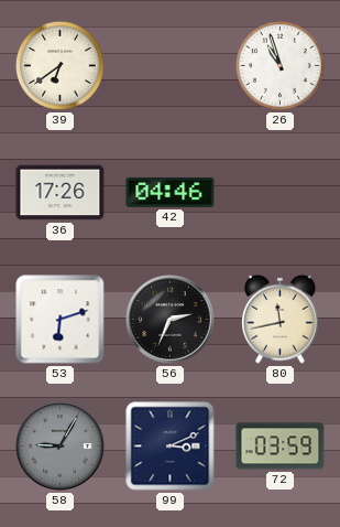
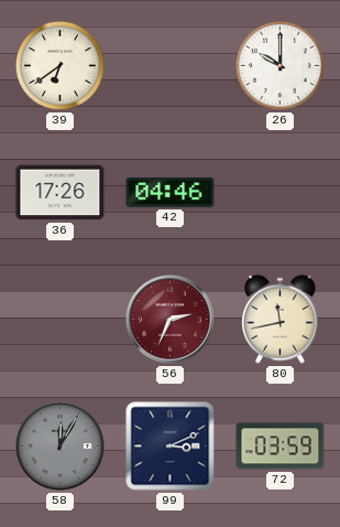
26: 10:57 -> 10:00 (281, 66)
53: 6:12 -> none (61, 320)
56 dial: black -> burgundy (171, 320)
58: 9:05 -> 12:05 (61, 447)
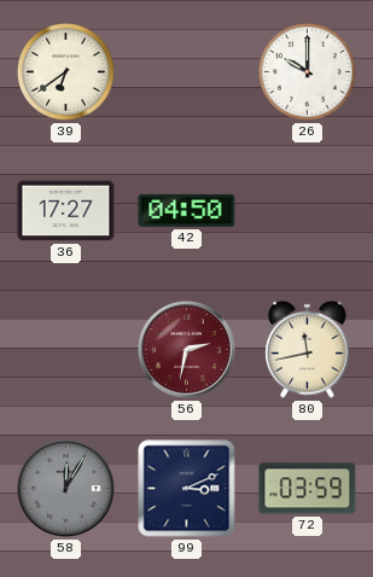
36: 17:26 -> 17:27 (66, 211)
42: 04:46 -> 04:50 (187, 210)
56: 2:34 -> 2:32 (187, 350)
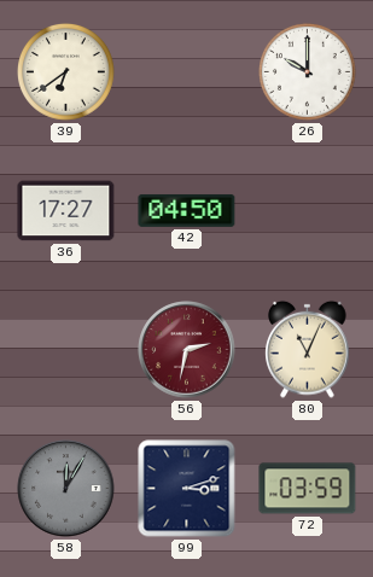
80: 11:43 -> 11:04 (308, 349)
99: 3:11 -> 3:12 (187, 489)
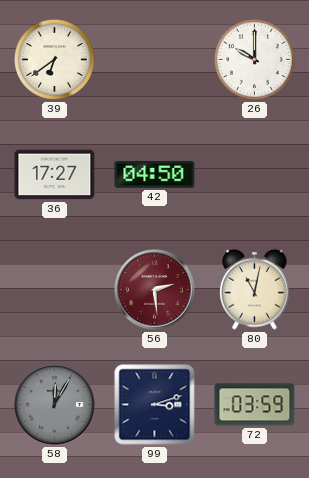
56: 2:32 -> 2:29 (155, 290)
80: 11:04 -> 11:02 (255, 289)
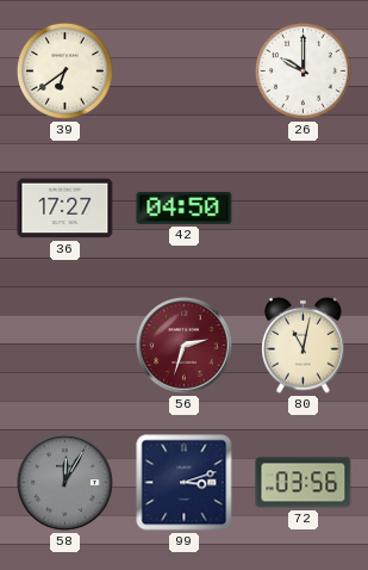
56: 2:29 -> 2:33 (185, 346)
72: 03:59 -> 03:56 (304, 483)
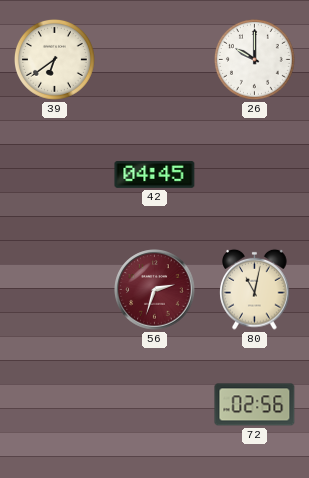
36: 17:27 -> none (66, 209)
42: 04:50 -> 04:45 (155, 174)
58: 12:05 -> none (66, 483)
99: 3:12 -> none (185, 483)
72: 03:56 -> 02:56 (255, 405)
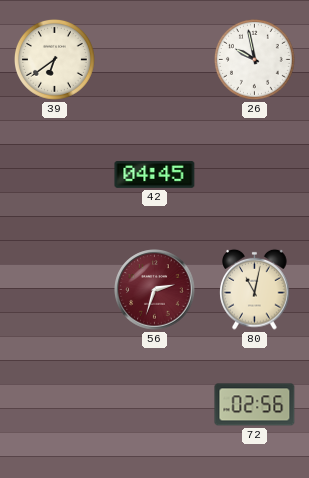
26: 10:00 -> 9:58 (255, 60)
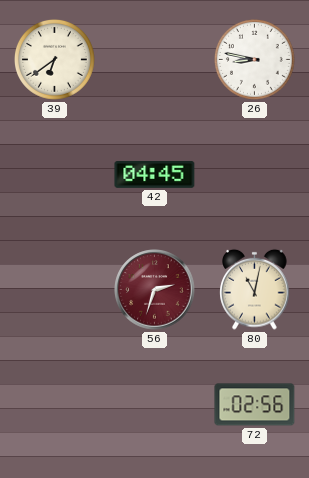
26: 9:58 -> 8:47 (255, 60)
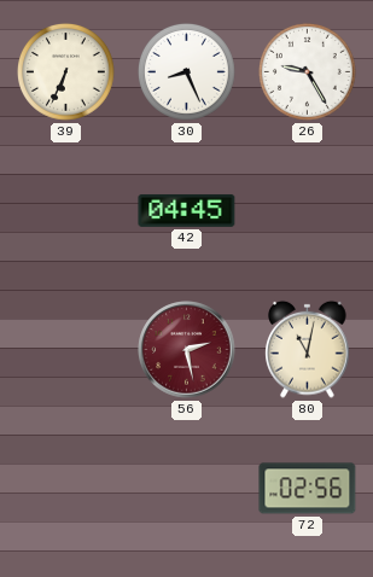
39: 6:39 -> 6:34 (66, 72)
30: none -> 8:26 (187, 72)
26: 8:47 -> 9:25 (308, 72)
56: 2:33 -> 2:28 (187, 350)
